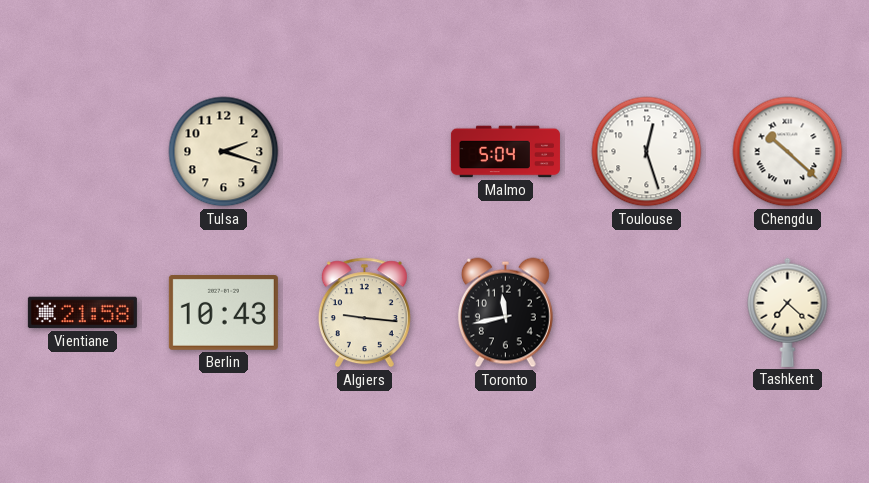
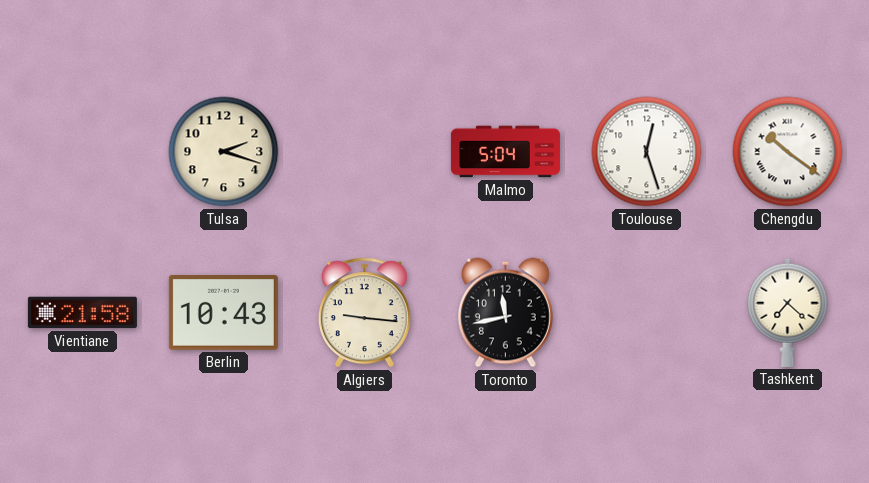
Chengdu: 10:22 -> 10:21 (788, 152)
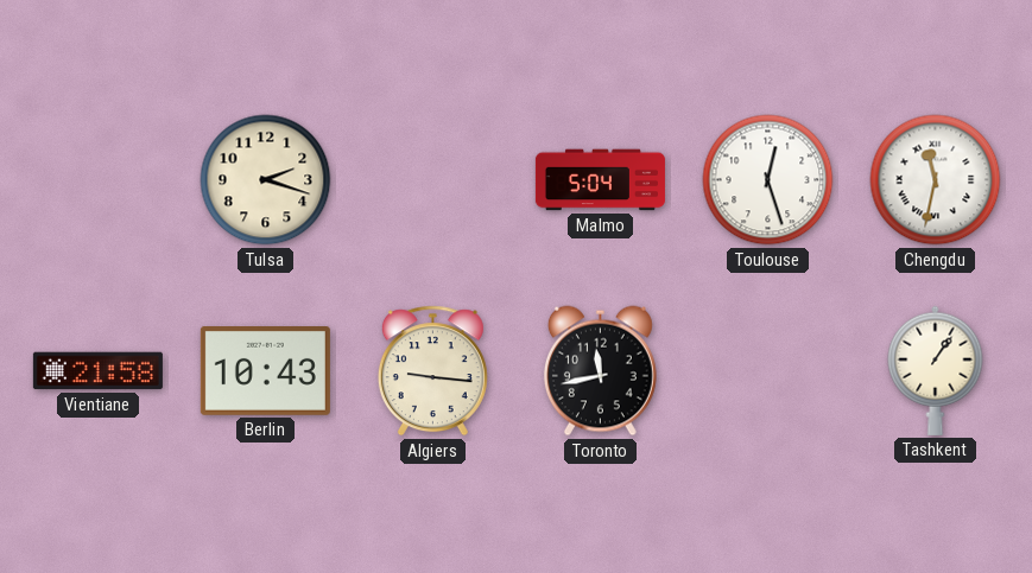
Chengdu: 10:21 -> 11:32 (936, 180)
Tashkent: 7:22 -> 1:06 (936, 370)
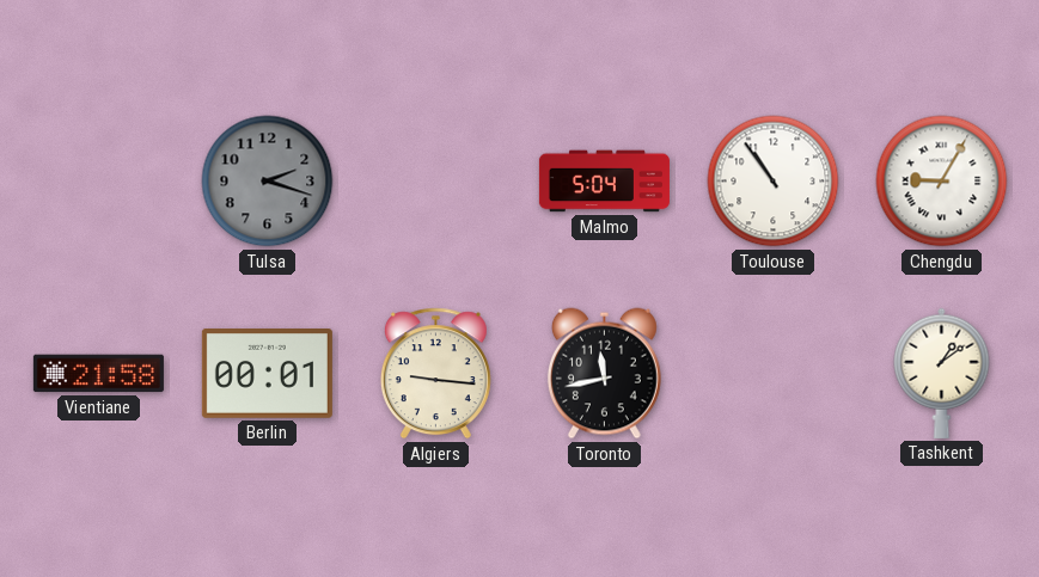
Tulsa dial: cream -> grey (268, 182)
Toulouse: 12:27 -> 10:54 (774, 182)
Chengdu: 11:32 -> 9:05 (942, 182)
Berlin: 10:43 -> 00:01 (267, 374)
Tashkent: 1:06 -> 1:09 (942, 373)
